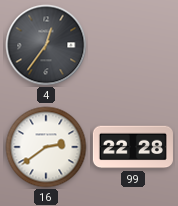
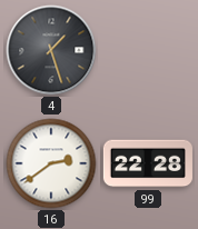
4: 12:36 -> 1:27 (51, 50)
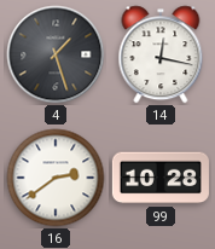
14: none -> 12:17 (161, 54)
99: 22:28 -> 10:28 (161, 178)
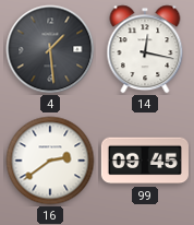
4: 1:27 -> 1:29 (50, 49)
99: 10:28 -> 09:45 (145, 161)
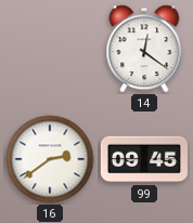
4: 1:29 -> none (50, 49)
14: 12:17 -> 12:21 (144, 49)
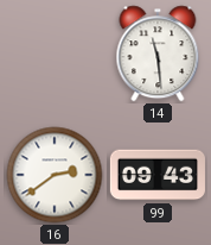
14: 12:21 -> 11:29 (158, 54)
99: 09:45 -> 09:43 (158, 175)
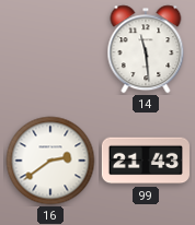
99: 09:43 -> 21:43 (146, 161)
